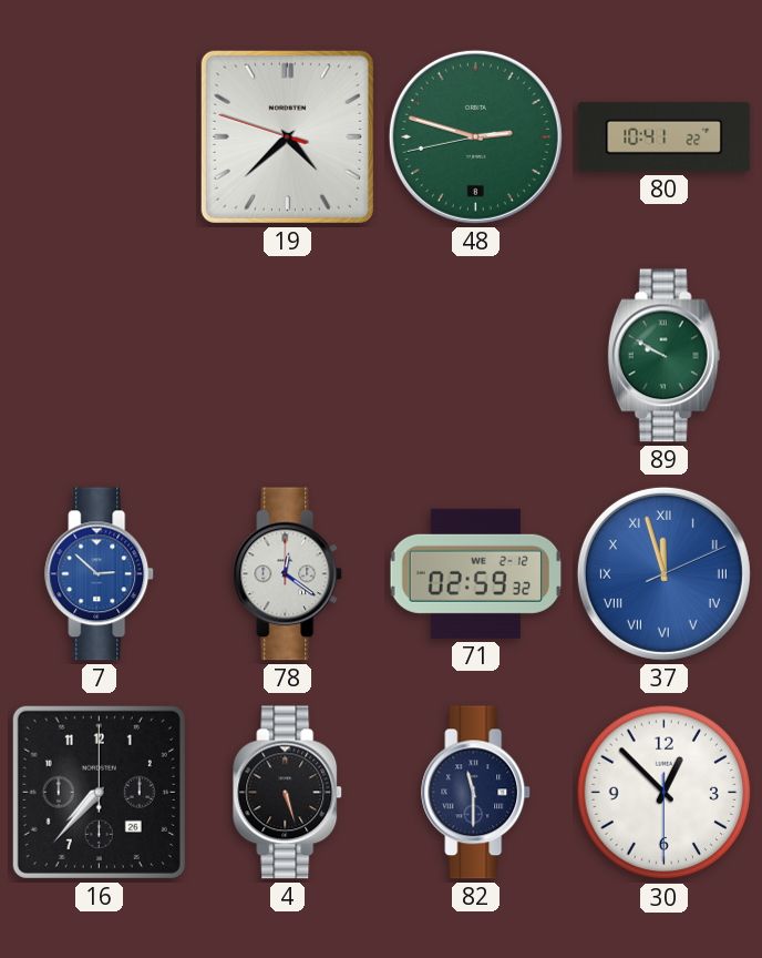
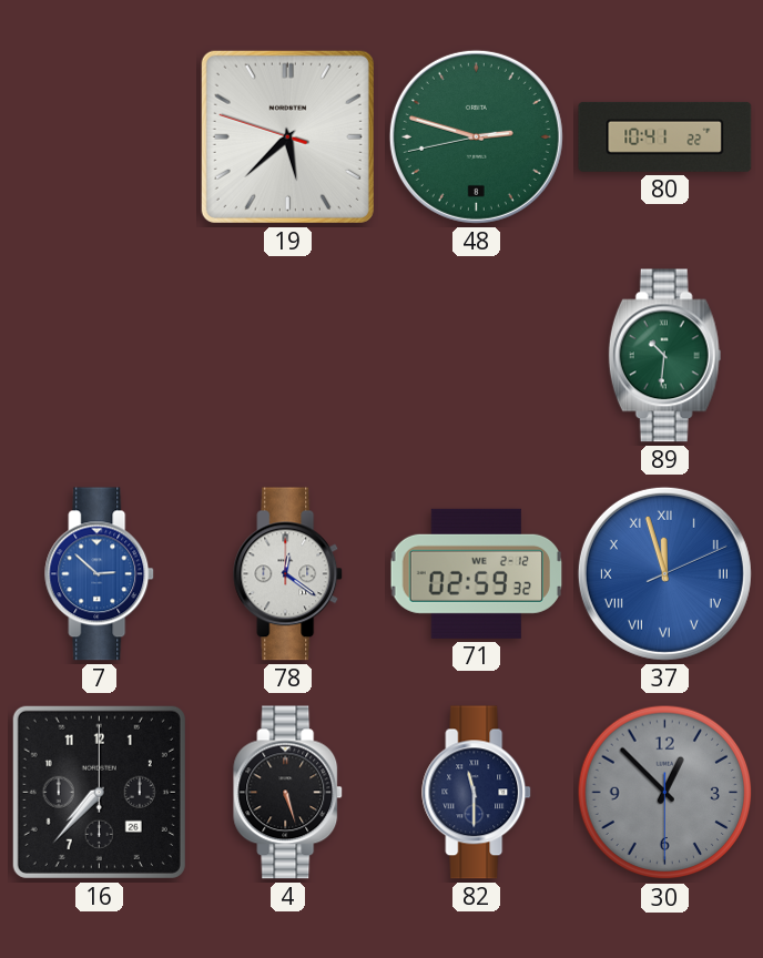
19: 4:37 -> 5:37 (287, 136)
89: 9:50 -> 10:31 (665, 356)
30 dial: white -> grey (665, 793)
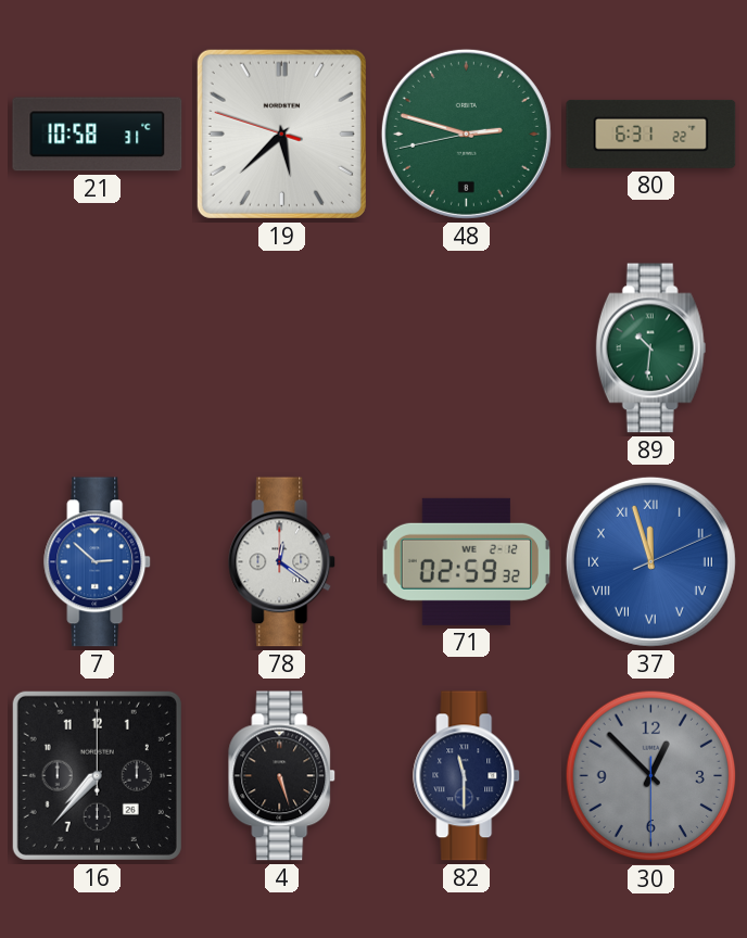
21: none -> 10:58 (98, 135)
80: 10:41 -> 6:31 (651, 134)
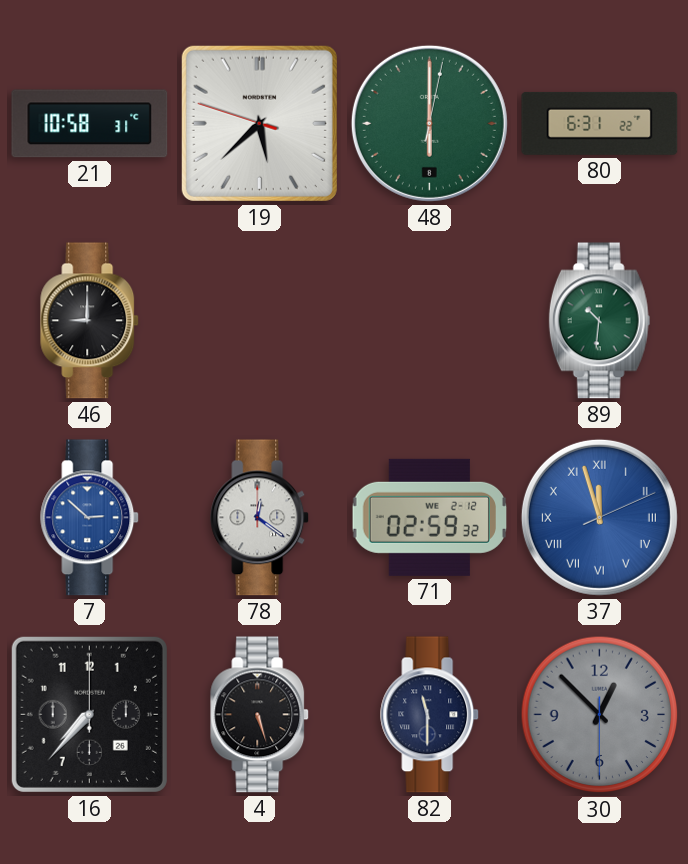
48: 2:47 -> 6:00 (429, 123)
46: none -> 9:00 (90, 321)
